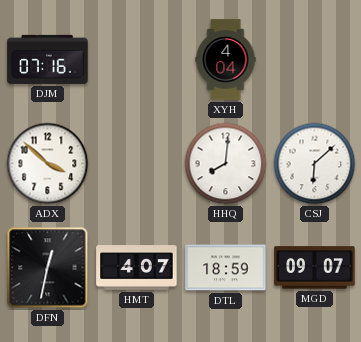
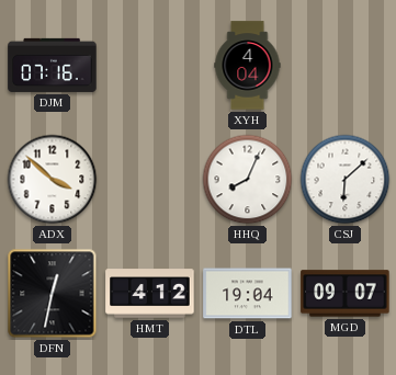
HHQ: 8:01 -> 8:04 (248, 180)
HMT: 4:07 -> 4:12 (150, 294)
DTL: 18:59 -> 19:04 (248, 294)
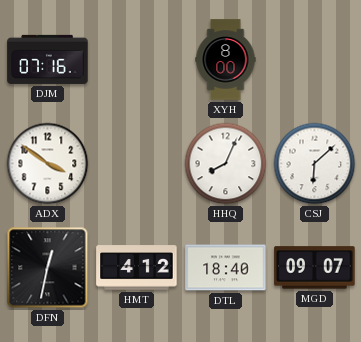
XYH: 4:04 -> 8:00 (226, 60)
ADX: 3:52 -> 3:51 (48, 164)
DTL: 19:04 -> 18:40 (226, 268)
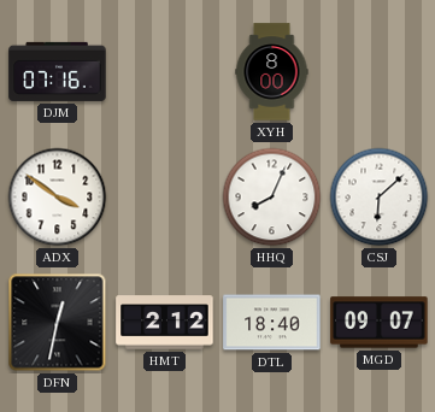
HMT: 4:12 -> 2:12 (165, 323)
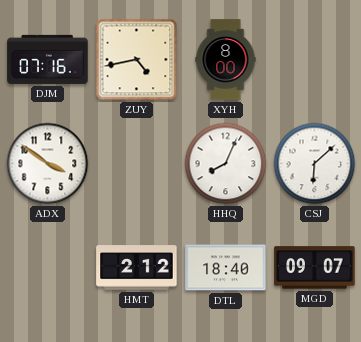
ZUY: none -> 4:43 (137, 60)
DFN: 12:32 -> none (58, 323)
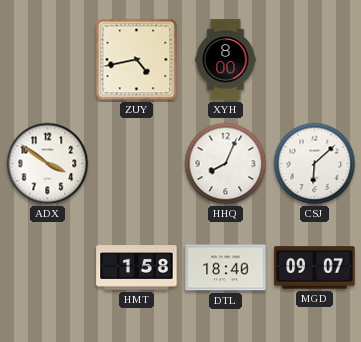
DJM: 07:16 -> none (48, 59)
HMT: 2:12 -> 1:58 (137, 268)
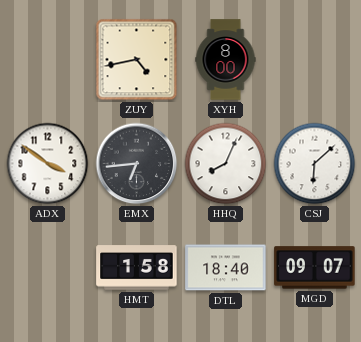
EMX: none -> 6:44 (137, 164)
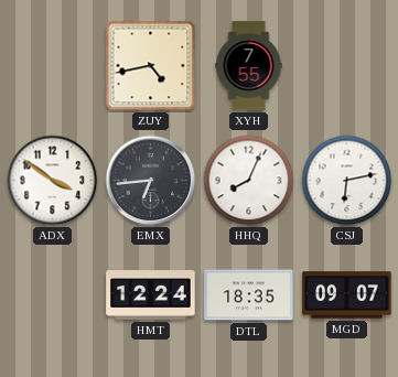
XYH: 8:00 -> 7:55 (249, 66)
CSJ: 6:08 -> 6:13 (347, 181)
HMT: 1:58 -> 12:24 (151, 295)
DTL: 18:40 -> 18:35 (249, 295)
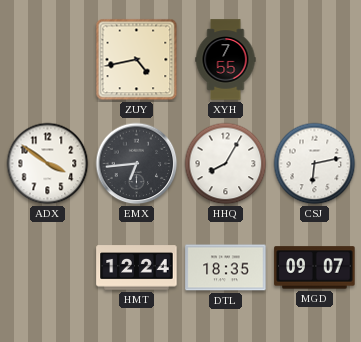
HHQ: 8:04 -> 8:05 (226, 164)
